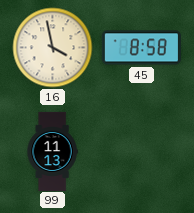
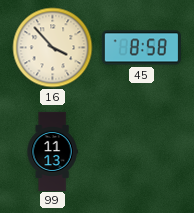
16: 3:58 -> 3:53 (53, 48)
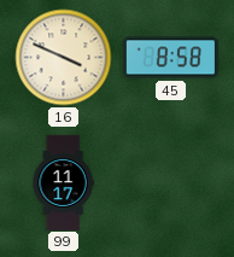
16: 3:53 -> 3:49 (64, 58)
99: 11:13 -> 11:17 (63, 182)
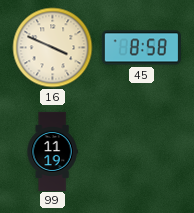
99: 11:17 -> 11:19 (52, 151)
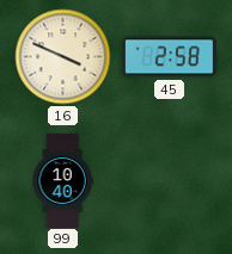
45: 8:58 -> 2:58 (169, 57)
99: 11:19 -> 10:40 (62, 180)
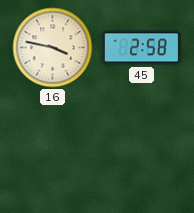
16: 3:49 -> 3:47 (53, 48)
99: 10:40 -> none (62, 180)
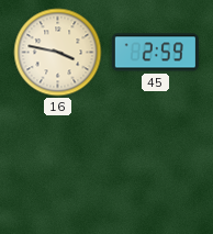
45: 2:58 -> 2:59 (155, 53)
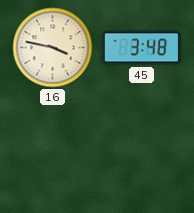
45: 2:59 -> 3:48 (141, 48)
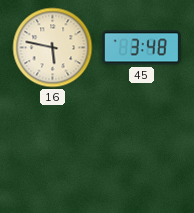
16: 3:47 -> 5:47 (53, 48)
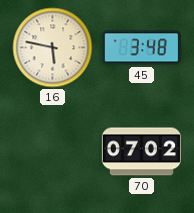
70: none -> 07:02 (141, 152)
